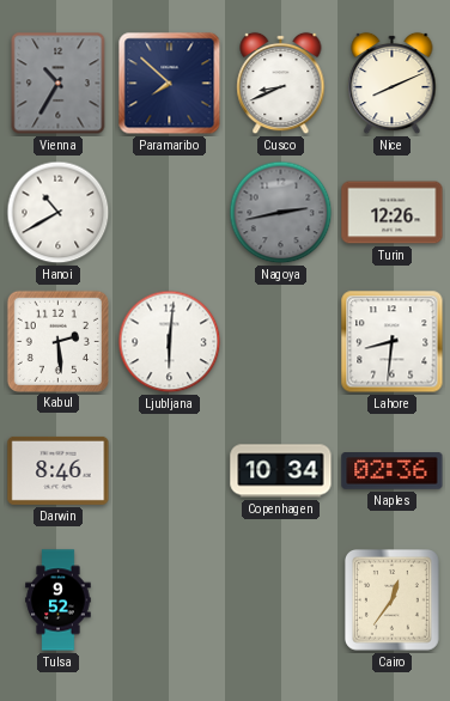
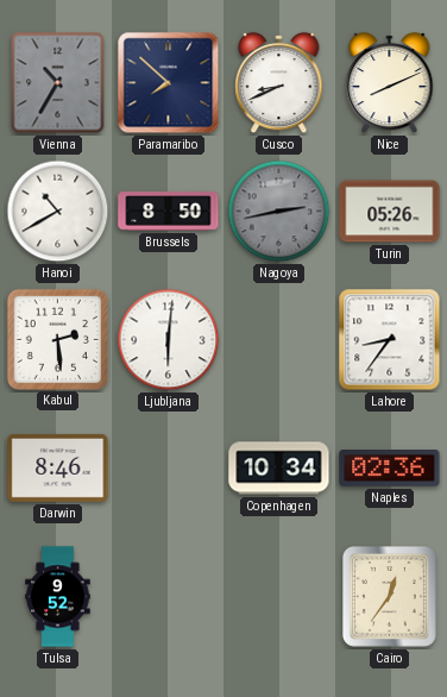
Brussels: none -> 8:50 (169, 212)
Turin: 12:26 -> 05:26 (390, 212)
Lahore: 8:31 -> 8:36 (390, 340)
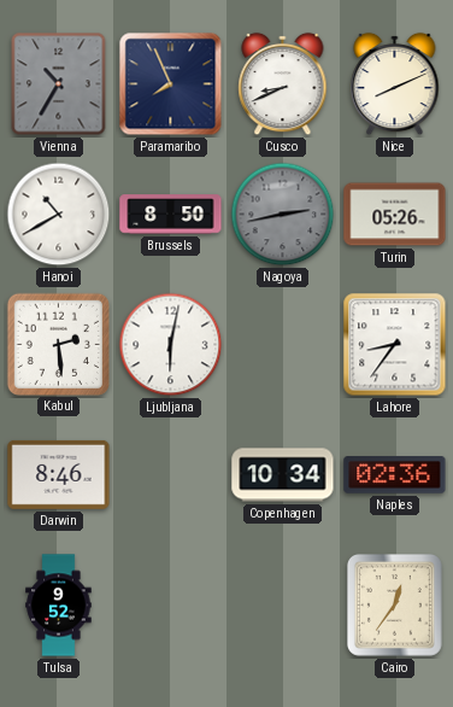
Paramaribo: 7:52 -> 7:56 (171, 84)
Ljubljana: 6:01 -> 6:02 (171, 345)
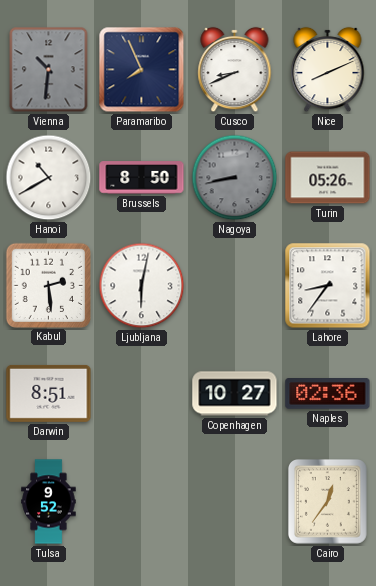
Vienna: 10:35 -> 10:31 (49, 70)
Nagoya: 2:43 -> 8:43 (235, 178)
Darwin: 8:46 -> 8:51 (49, 393)
Copenhagen: 10:34 -> 10:27 (235, 394)
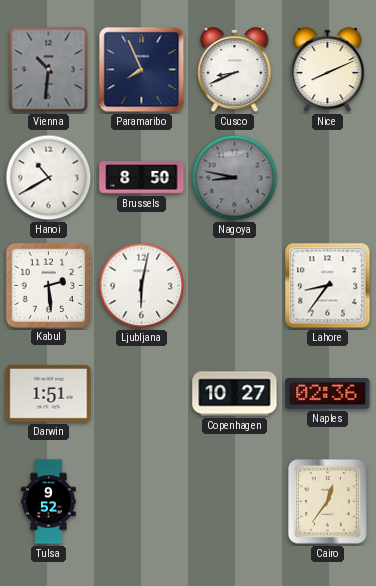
Nagoya: 8:43 -> 8:47 (235, 178)
Turin: 05:26 -> none (328, 178)
Darwin: 8:51 -> 1:51 (49, 393)
